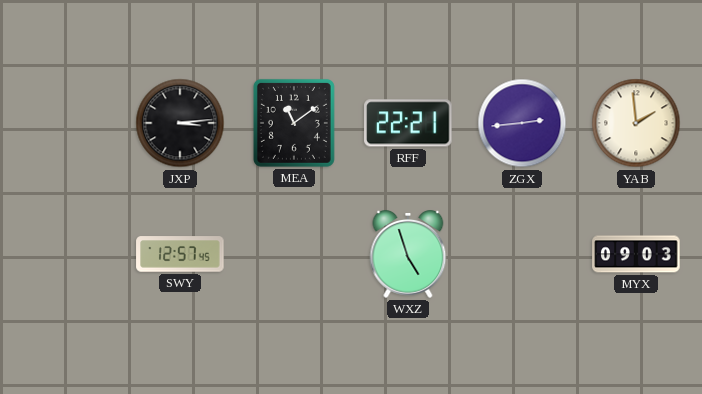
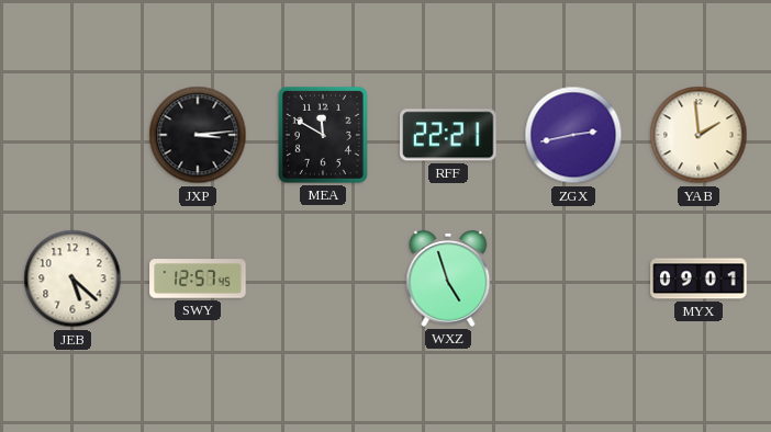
MEA: 11:09 -> 11:50 (323, 135)
ZGX: 2:44 -> 2:43 (573, 135)
JEB: none -> 5:22 (72, 278)
MYX: 09:03 -> 09:01 (699, 278)
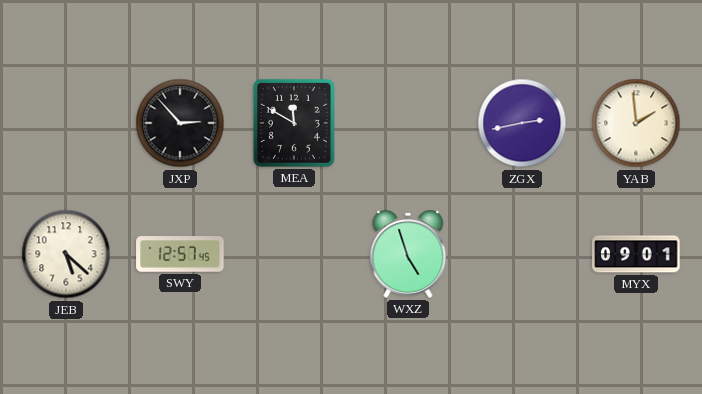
JXP: 3:14 -> 2:53 (180, 123)
RFF: 22:21 -> none (448, 135)
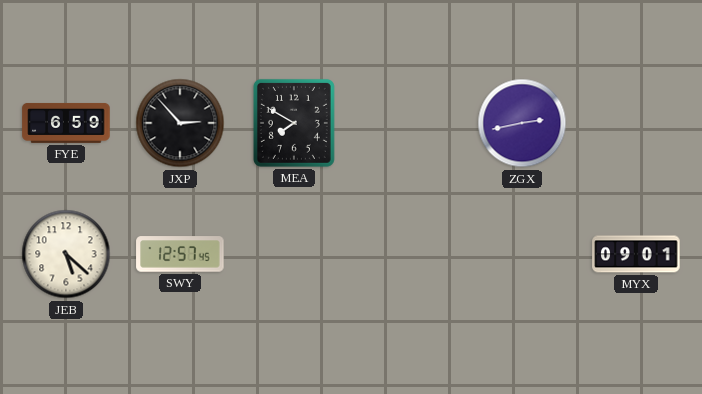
FYE: none -> 6:59 (66, 123)
MEA: 11:50 -> 7:50 (294, 123)
YAB: 1:59 -> none (636, 123)
WXZ: 4:57 -> none (408, 255)
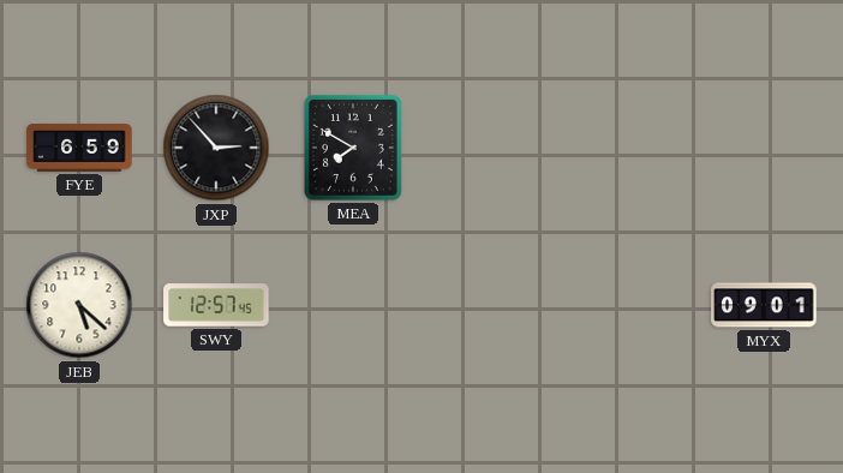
ZGX: 2:43 -> none (522, 123)
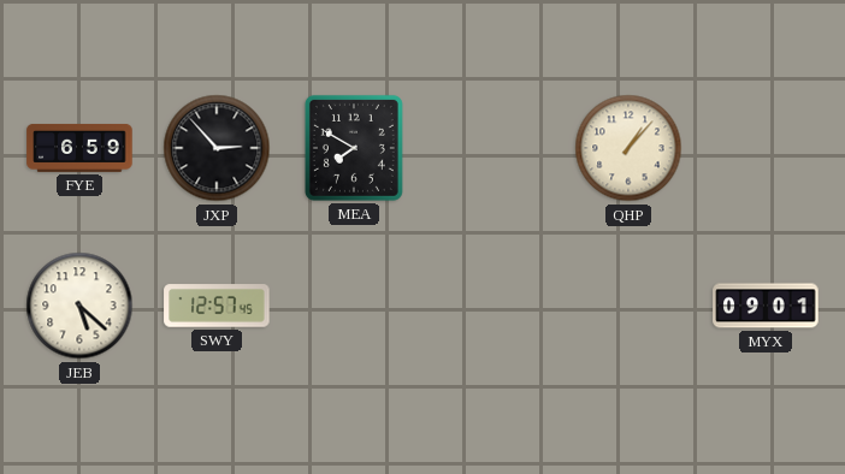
QHP: none -> 1:07 (628, 148)
